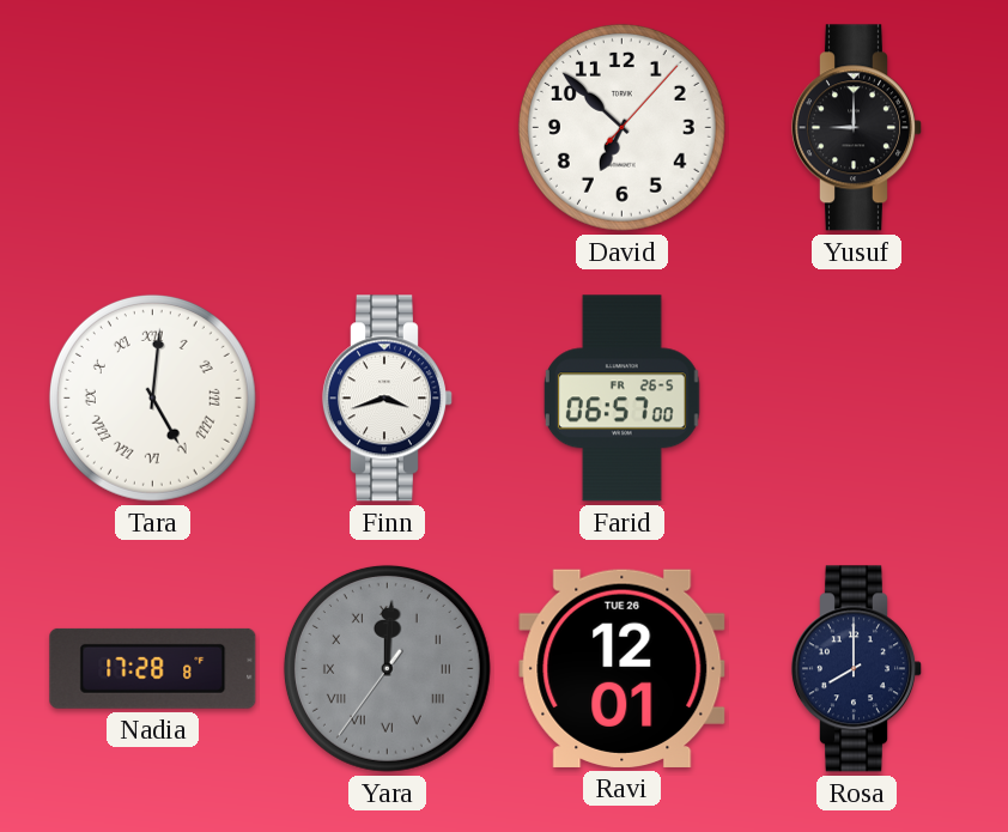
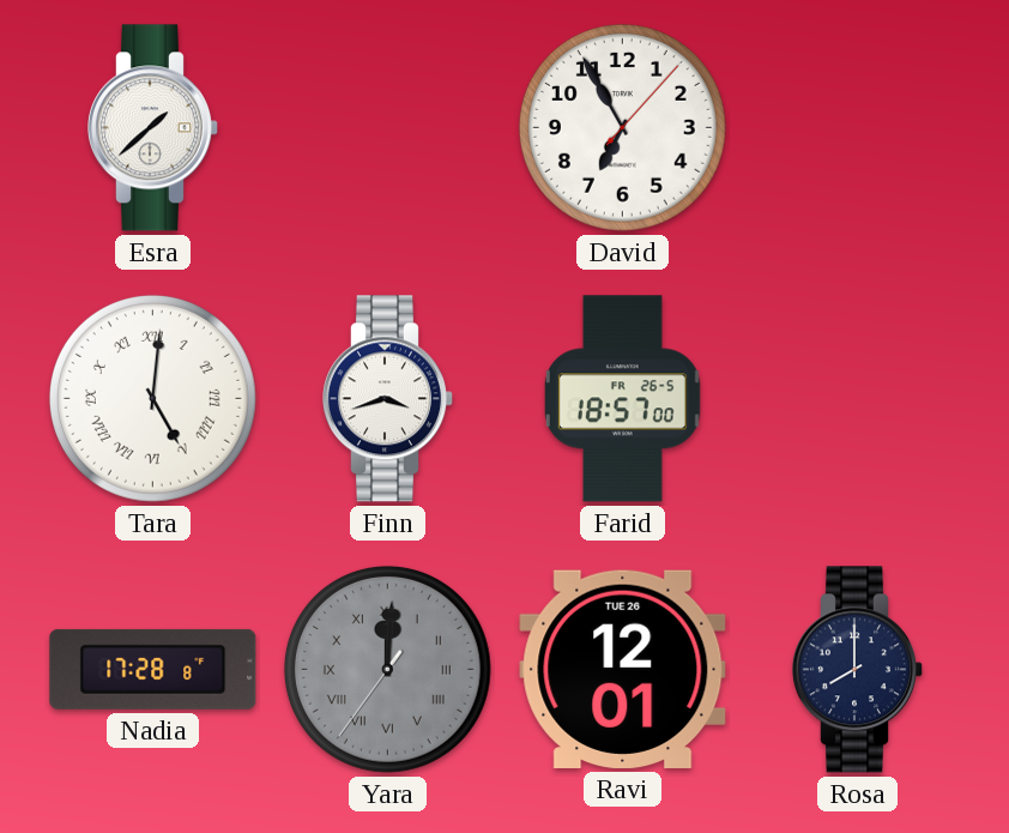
Esra: none -> 1:38 (152, 128)
David: 6:52 -> 6:55 (622, 127)
Yusuf: 9:00 -> none (856, 128)
Farid: 06:57 -> 18:57 (622, 399)
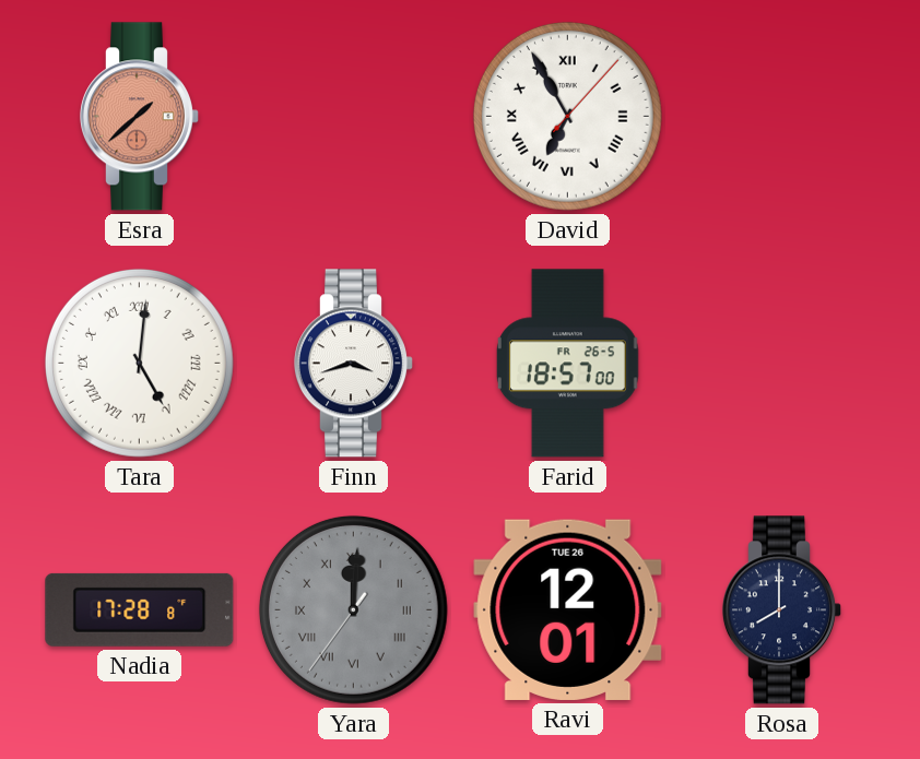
Esra dial: white -> salmon (139, 117)
David numerals: Arabic -> Roman (567, 116)
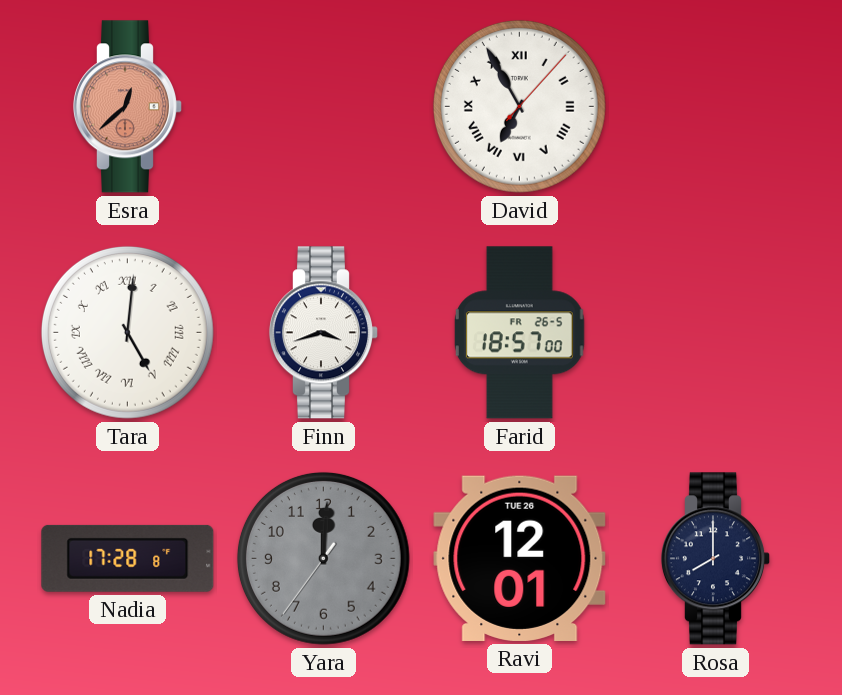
Esra: 1:38 -> 12:38 (127, 107)
Yara numerals: Roman -> Arabic (323, 558)
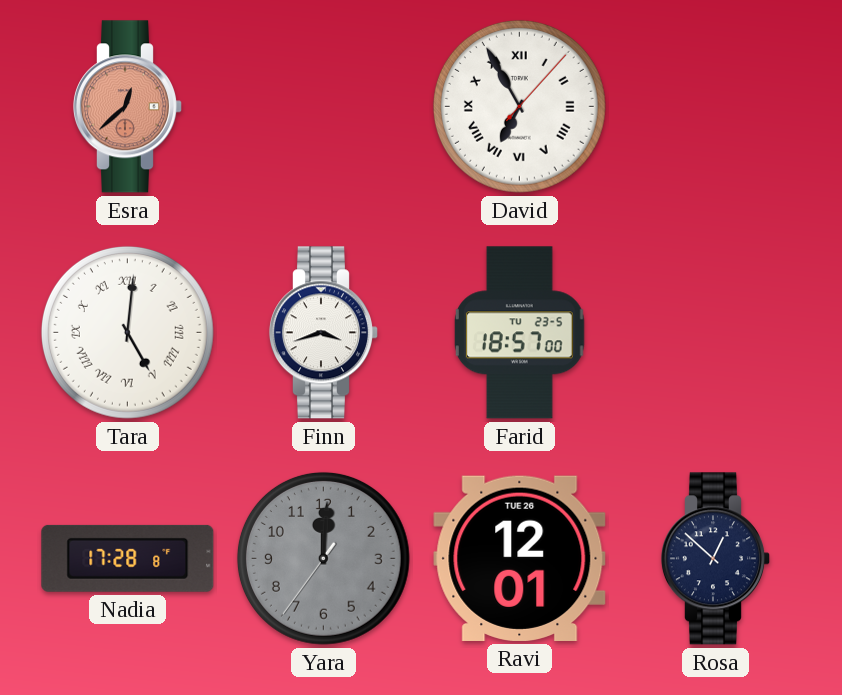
Farid date: FR 26-5 -> TU 23-5 (519, 333)
Rosa: 8:00 -> 12:52 (715, 559)
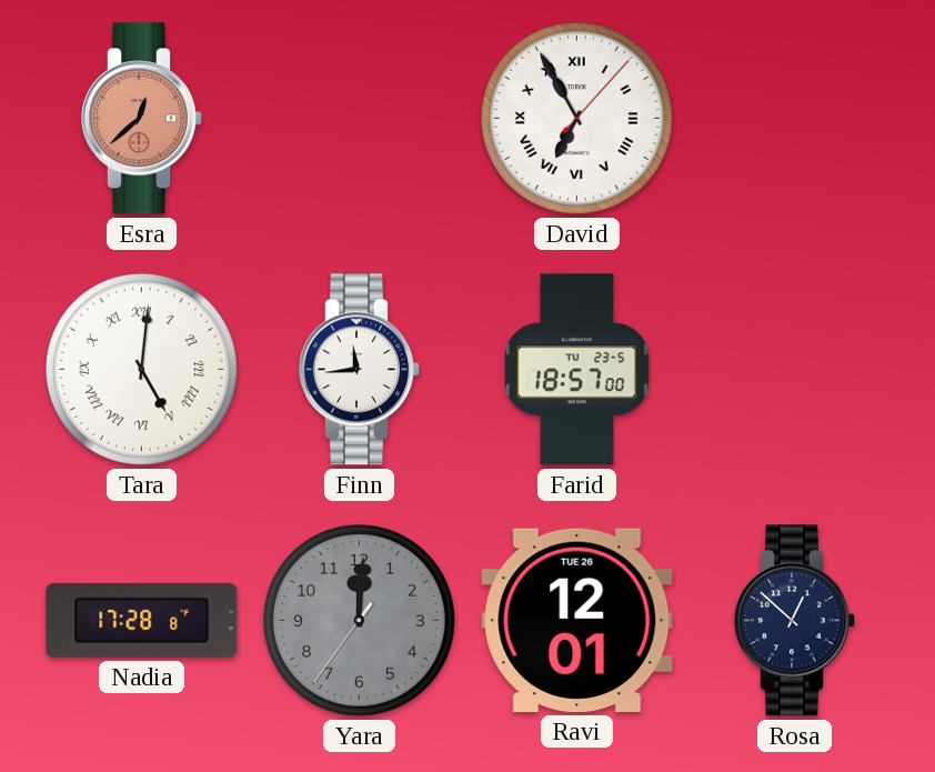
Finn: 3:42 -> 11:44 (359, 370)
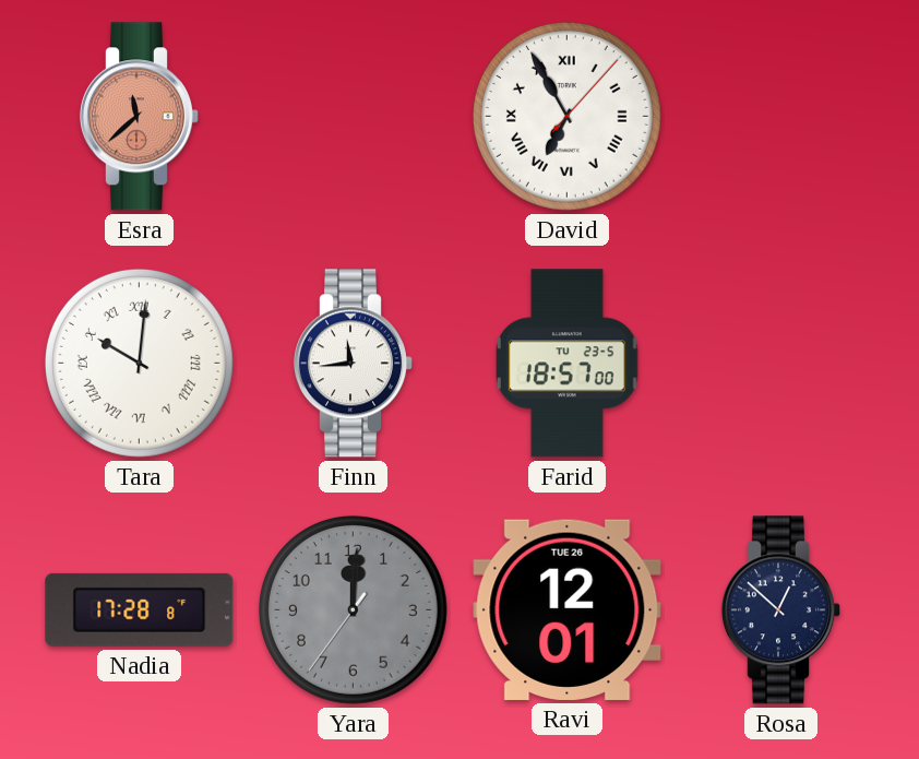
Esra: 12:38 -> 11:38 (139, 117)
Tara: 5:01 -> 10:01 (139, 363)
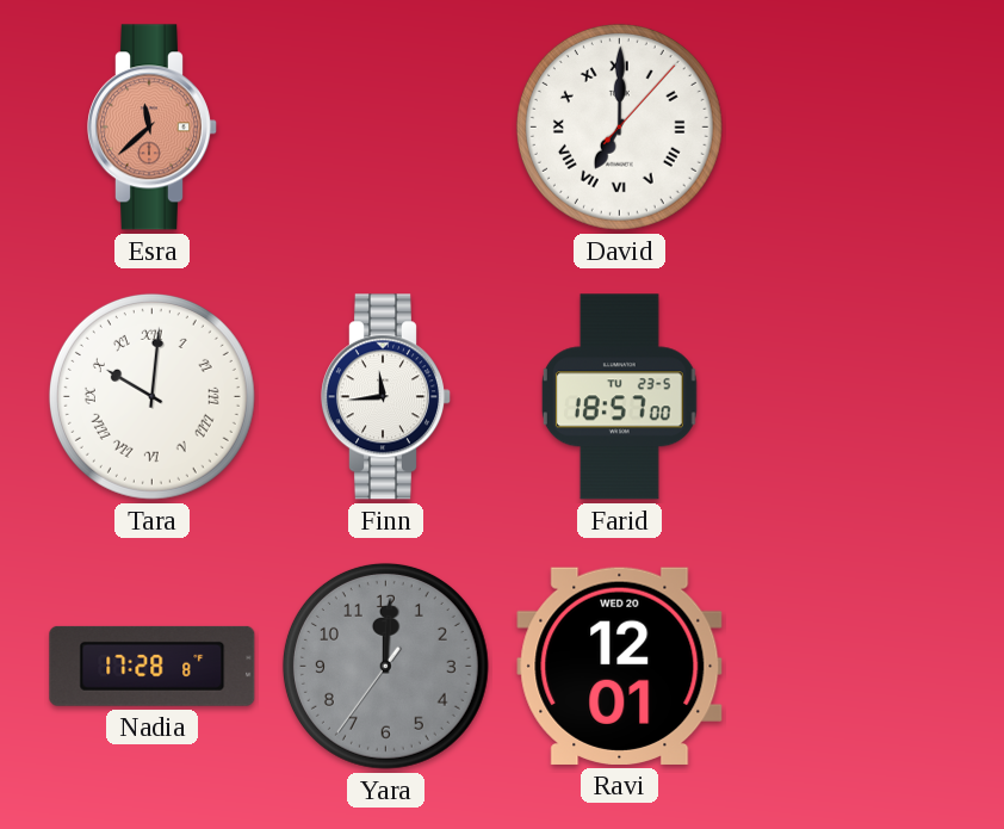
David: 6:55 -> 7:00 (619, 126)
Ravi date: TUE 26 -> WED 20 (620, 666)
Rosa: 12:52 -> none (780, 610)
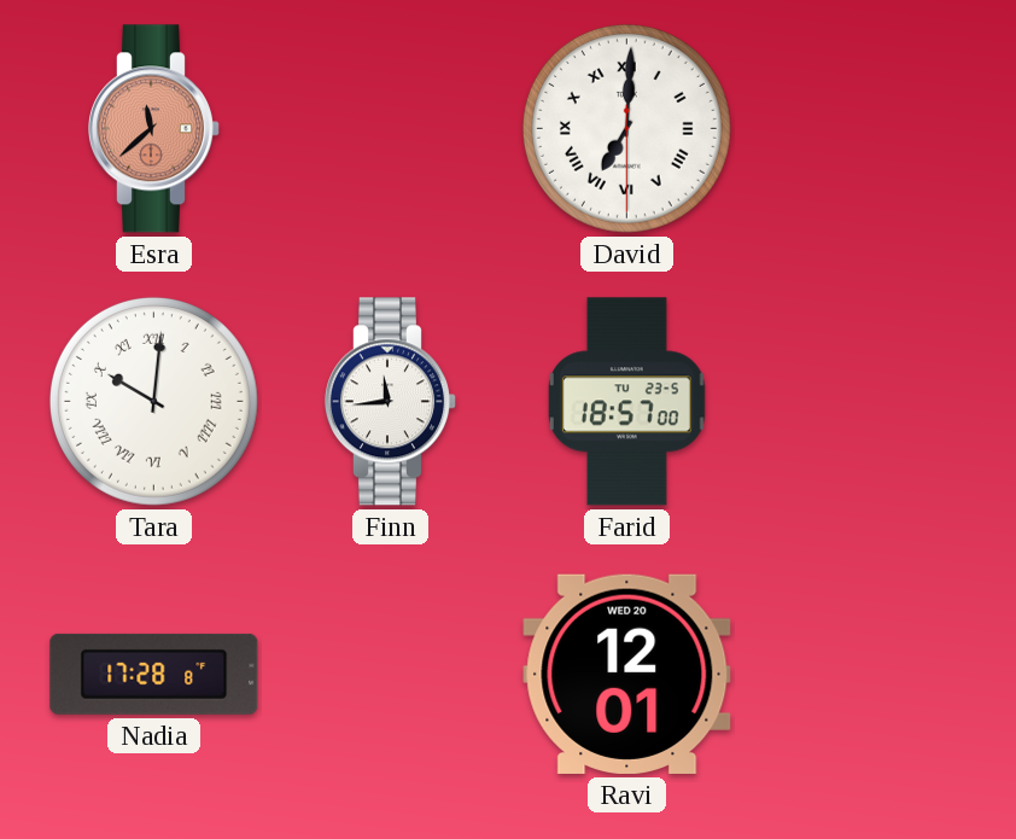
David: 7:00:07 -> 7:00:30 (626, 128)
Yara: 12:00 -> none (385, 666)
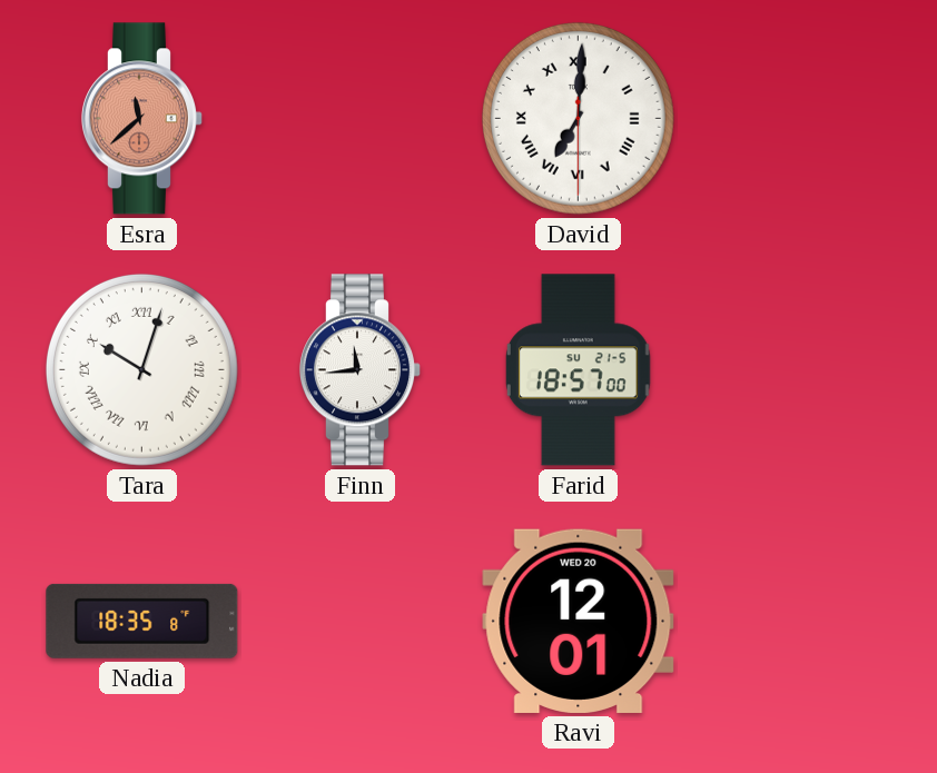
Tara: 10:01 -> 10:03 (141, 369)
Farid date: TU 23-5 -> SU 21-5 (578, 370)
Nadia: 17:28 -> 18:35 (142, 621)
